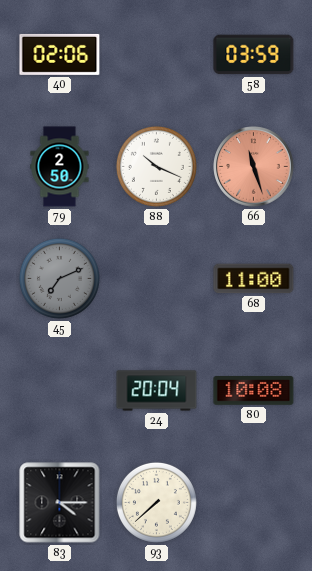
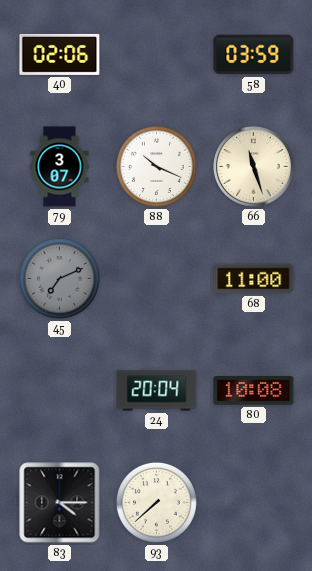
79: 2:50 -> 3:07 (60, 167)
66 dial: salmon -> cream (254, 167)
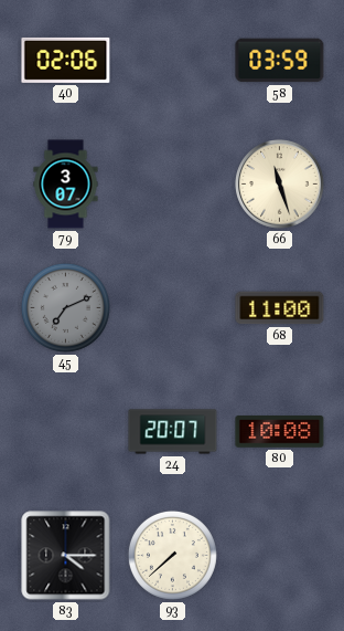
88: 10:19 -> none (156, 166)
24: 20:04 -> 20:07 (173, 432)
